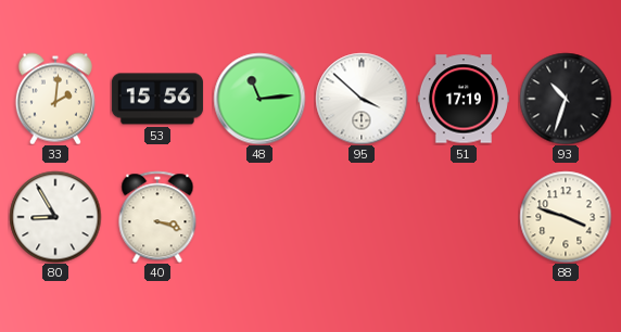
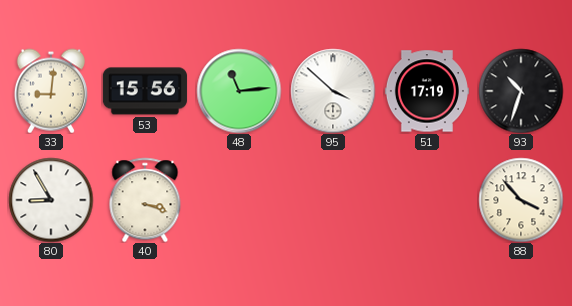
33: 2:01 -> 9:01 (51, 91)
88: 3:48 -> 3:53 (521, 200)
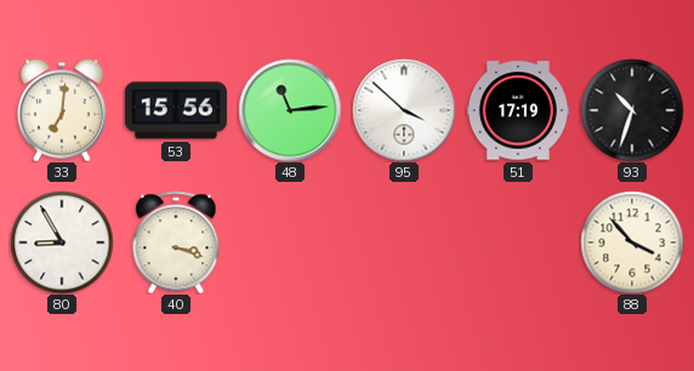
33: 9:01 -> 7:01 (62, 110)
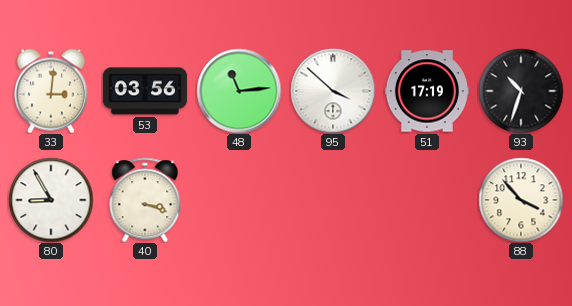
33: 7:01 -> 3:01 (51, 91)
53: 15:56 -> 03:56 (145, 91)
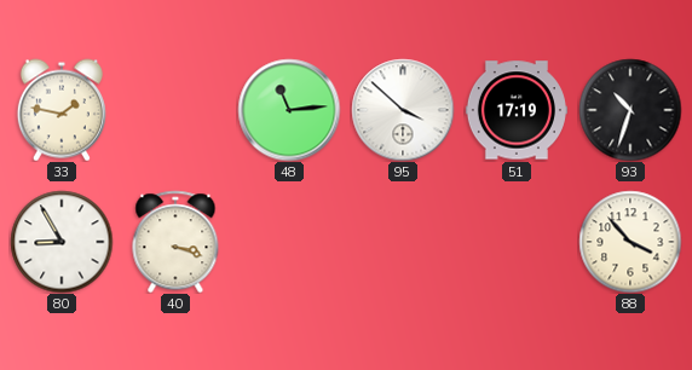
33: 3:01 -> 1:47 (62, 110)
53: 03:56 -> none (145, 91)
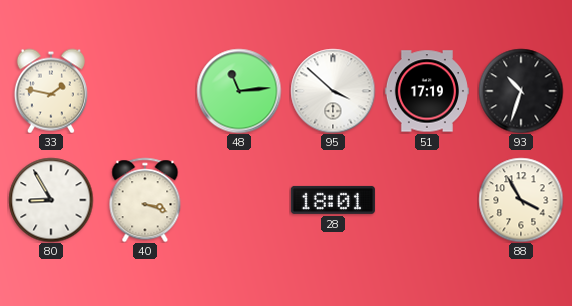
28: none -> 18:01 (333, 200)
88: 3:53 -> 3:55 (521, 200)
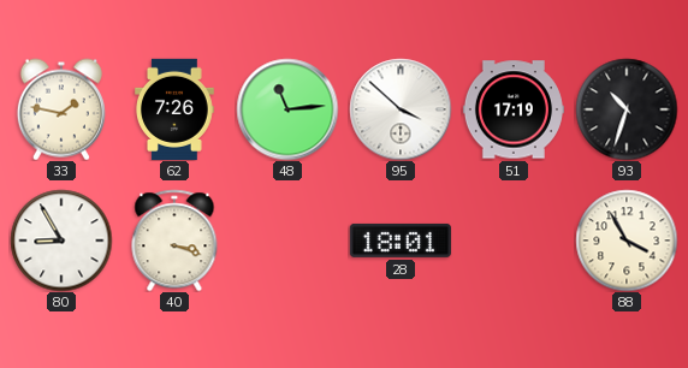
62: none -> 7:26 (174, 109)
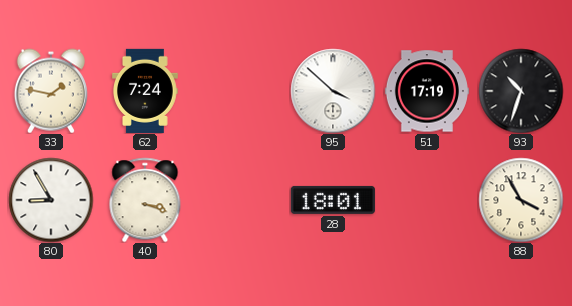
62: 7:26 -> 7:24 (145, 91)
48: 11:14 -> none (287, 109)
